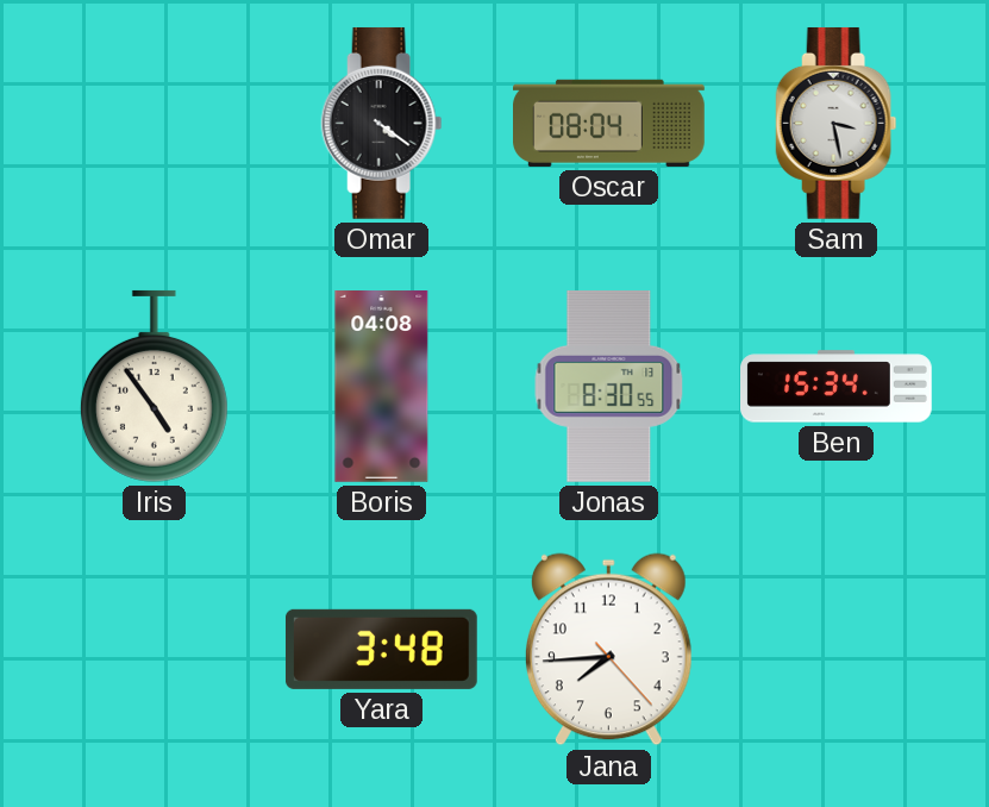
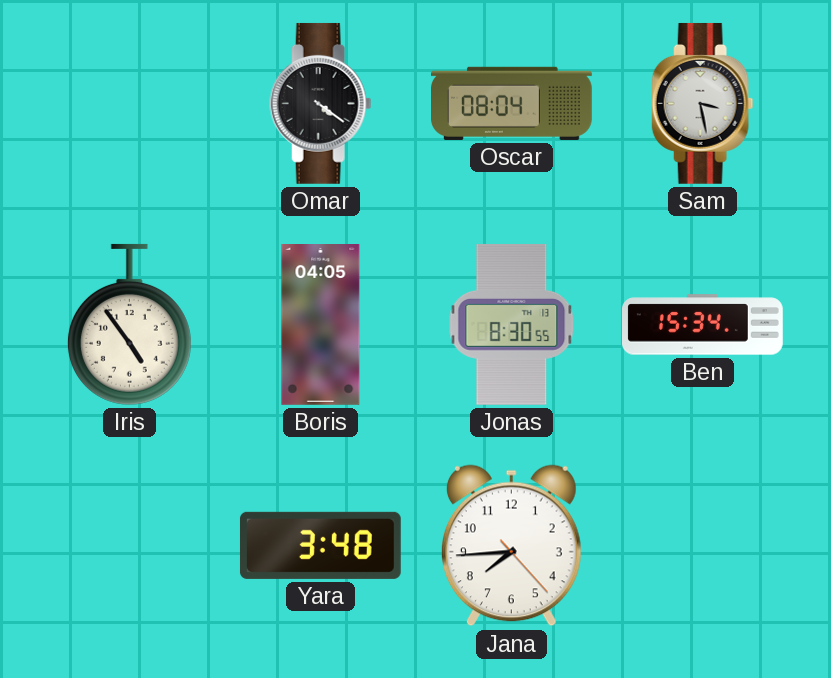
Boris: 04:08 -> 04:05 (321, 325)
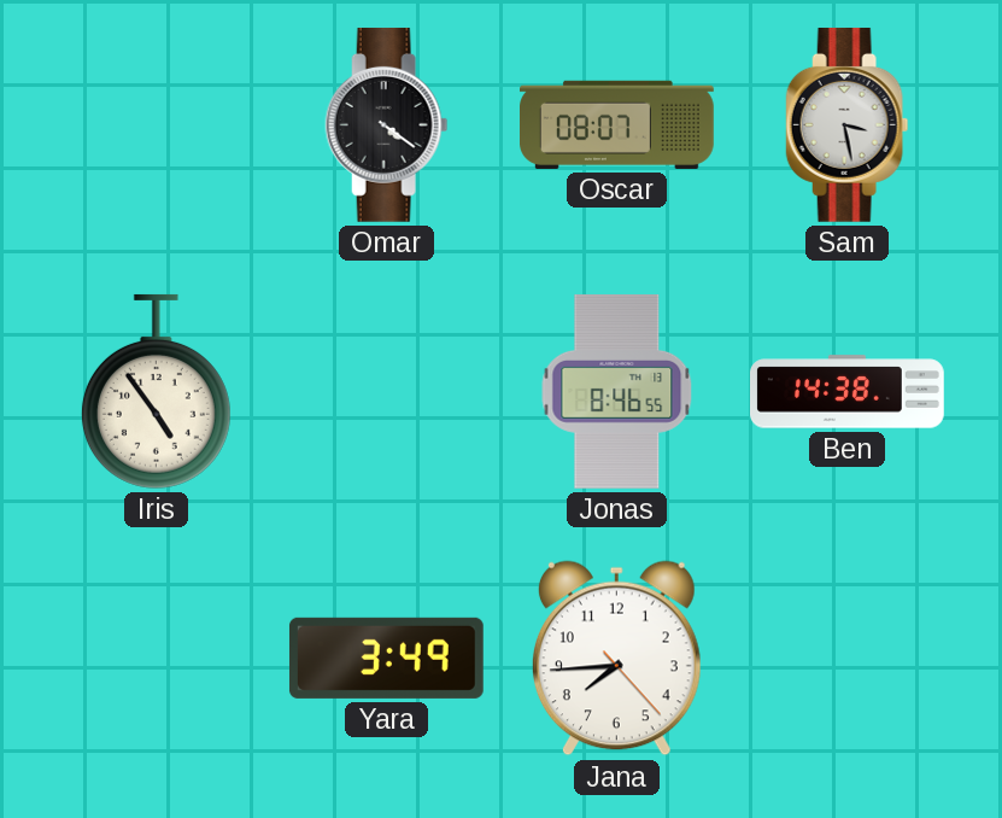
Oscar: 08:04 -> 08:07 (617, 124)
Boris: 04:05 -> none (321, 325)
Jonas: 8:30 -> 8:46 (617, 391)
Ben: 15:34 -> 14:38 (848, 392)
Yara: 3:48 -> 3:49 (386, 658)
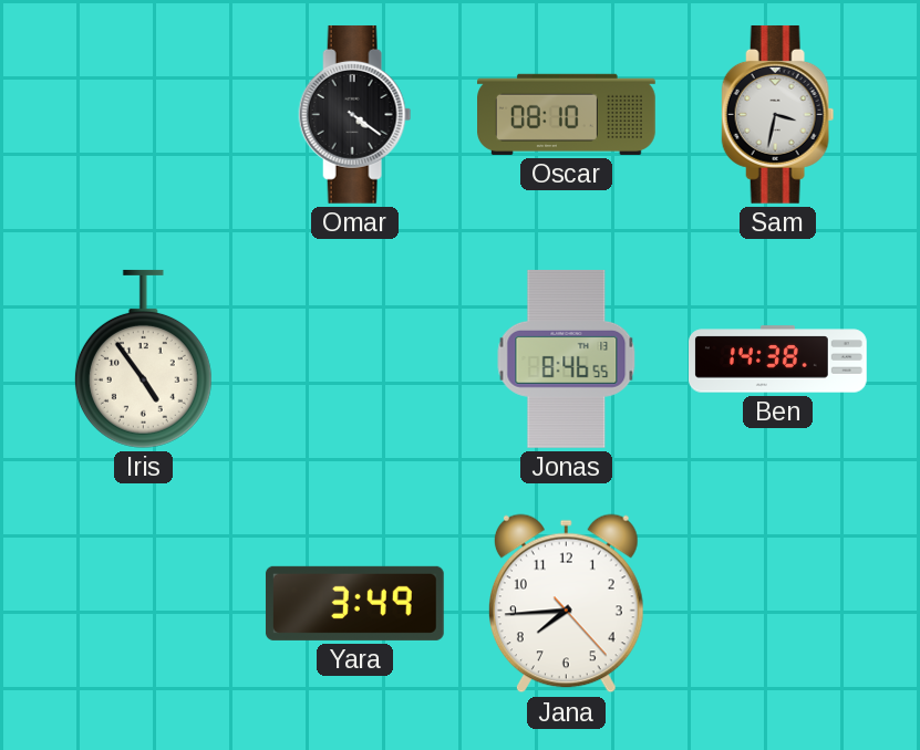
Oscar: 08:07 -> 08:10 (567, 114)
Sam: 3:28 -> 3:32 (778, 114)
